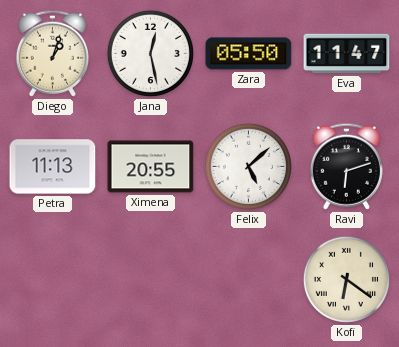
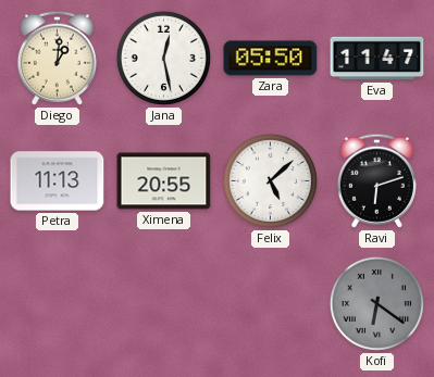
Diego: 1:03 -> 1:01 (57, 58)
Kofi dial: cream -> grey (376, 303)
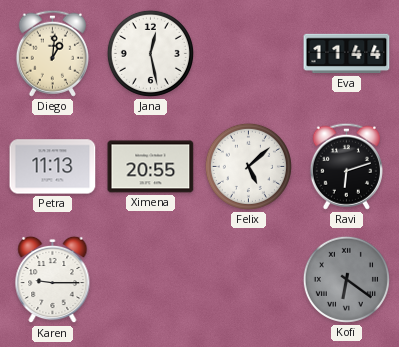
Zara: 05:50 -> none (271, 59)
Eva: 11:47 -> 11:44 (347, 54)
Karen: none -> 9:15 (53, 280)
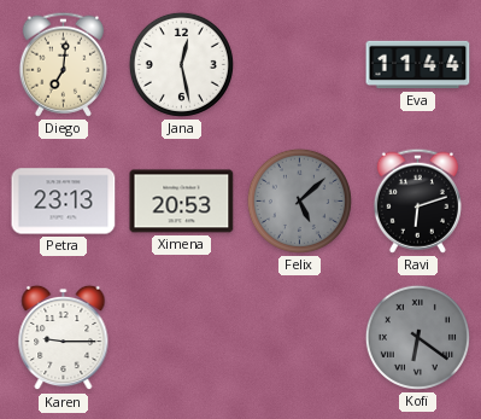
Diego: 1:01 -> 7:01 (63, 64)
Petra: 11:13 -> 23:13 (64, 202)
Ximena: 20:55 -> 20:53 (182, 202)
Felix dial: white -> grey (299, 200)
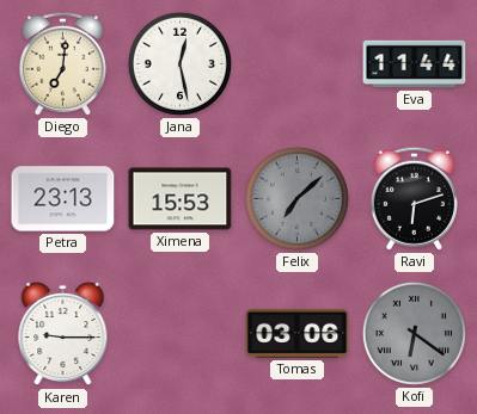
Ximena: 20:53 -> 15:53 (181, 199)
Felix: 5:08 -> 7:08 (296, 198)
Tomas: none -> 03:06 (298, 333)
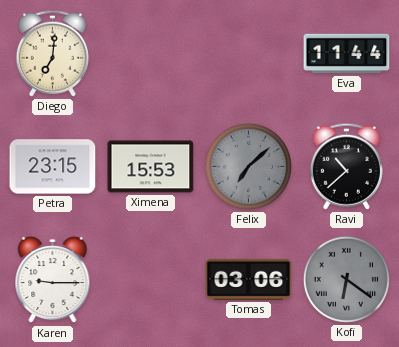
Jana: 12:28 -> none (179, 63)
Petra: 23:13 -> 23:15 (53, 167)
Ravi: 6:12 -> 10:38 (346, 166)
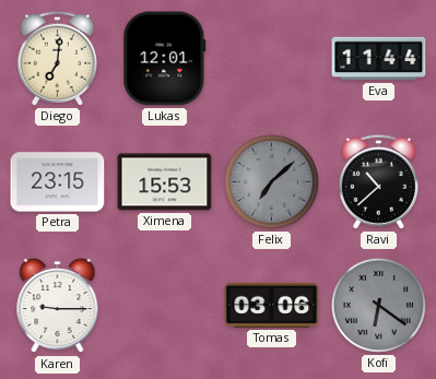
Lukas: none -> 12:01 (165, 59)
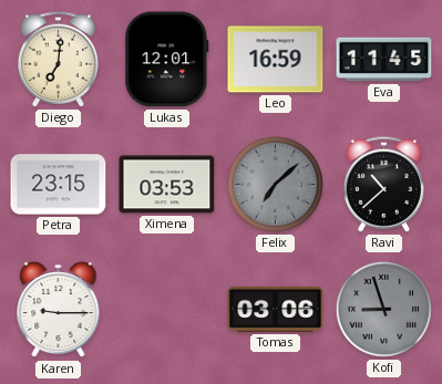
Leo: none -> 16:59 (276, 60)
Eva: 11:44 -> 11:45 (384, 60)
Ximena: 15:53 -> 03:53 (167, 185)
Kofi: 6:21 -> 8:57 (383, 309)
